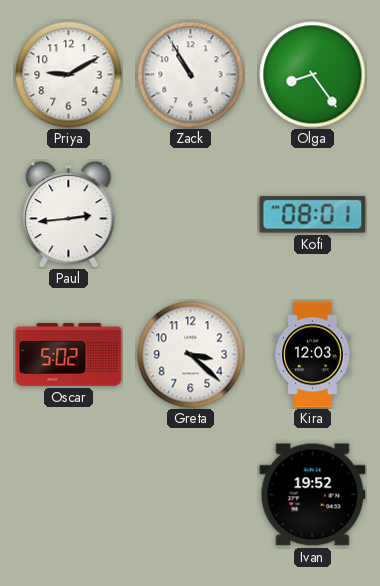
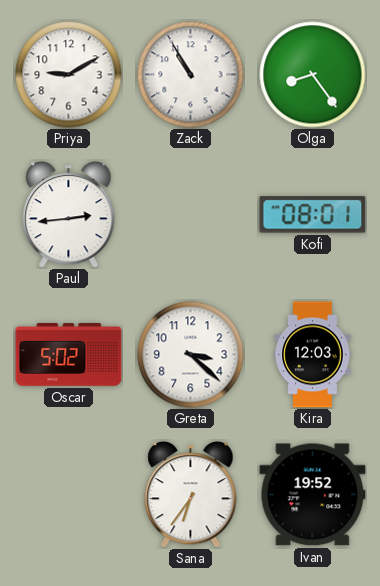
Sana: none -> 6:36 (191, 495)
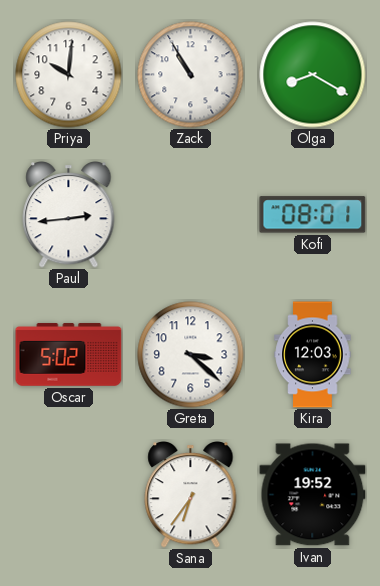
Priya: 9:10 -> 10:01 (69, 75)
Olga: 8:24 -> 8:20 (313, 75)
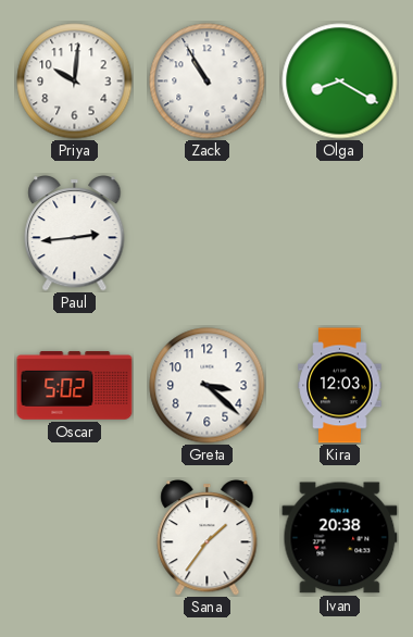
Kofi: 08:01 -> none (313, 215)
Sana: 6:36 -> 1:36 (208, 538)
Ivan: 19:52 -> 20:38 (340, 538)
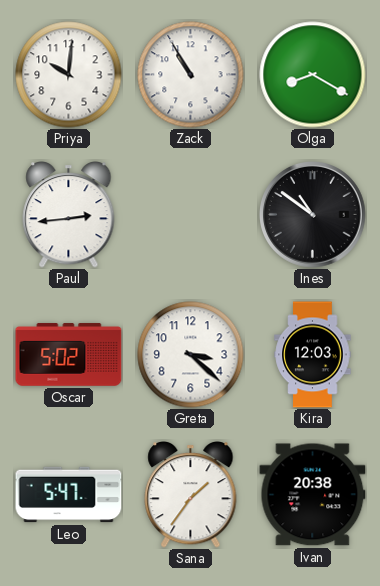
Ines: none -> 10:51 (313, 215)
Leo: none -> 5:47 (69, 495)
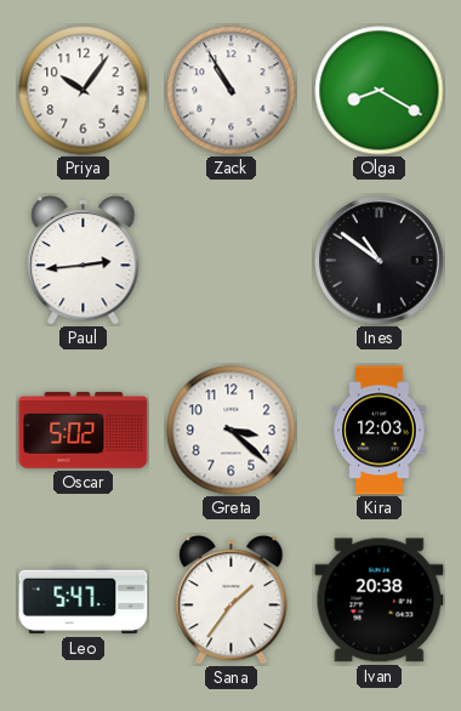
Priya: 10:01 -> 10:06 (84, 91)
